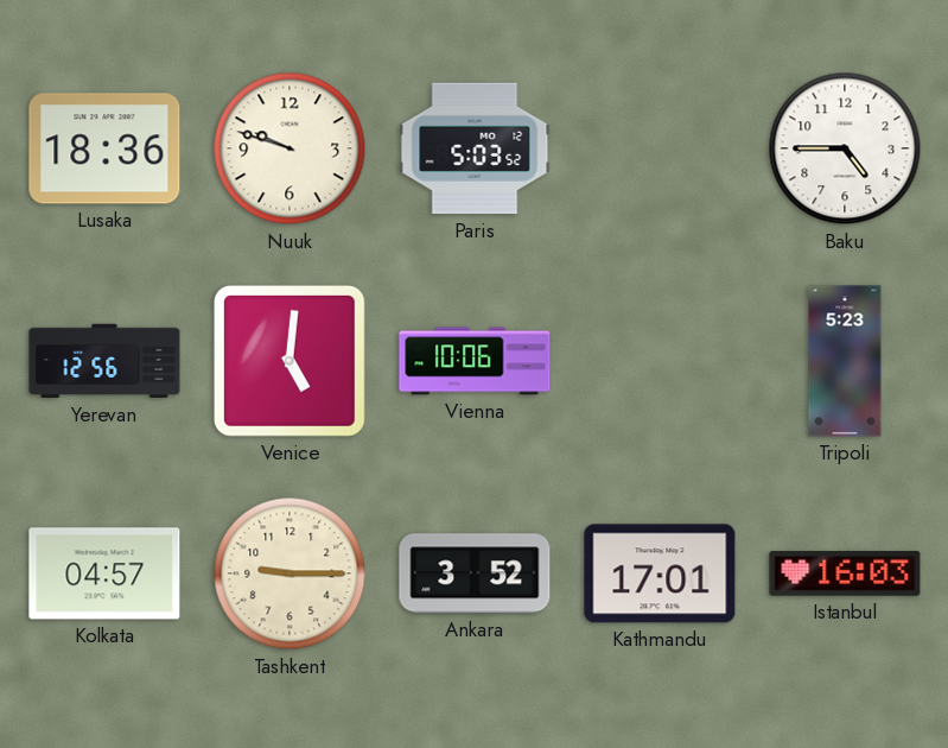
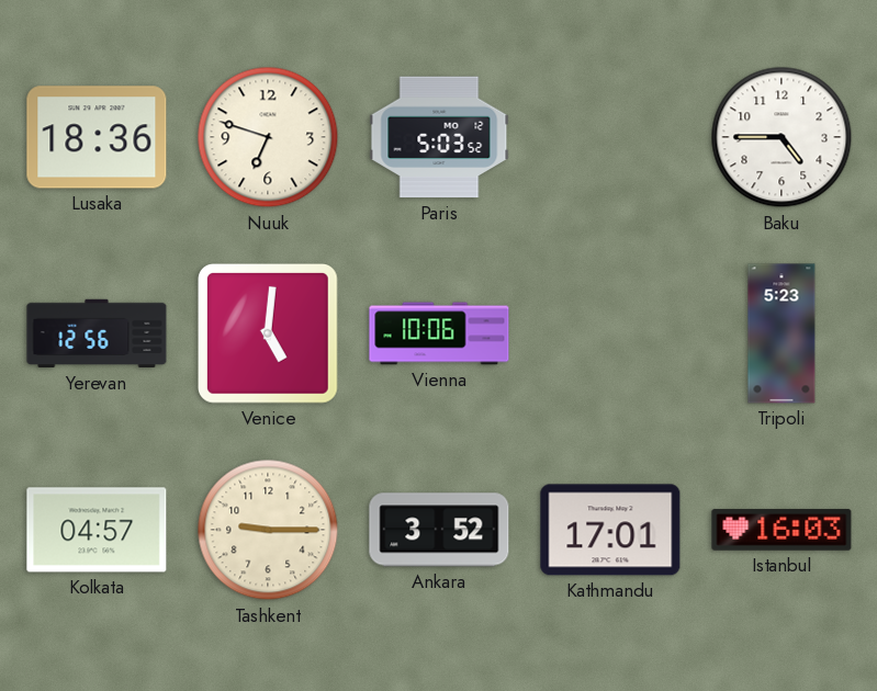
Nuuk: 9:48 -> 6:48 (268, 137)
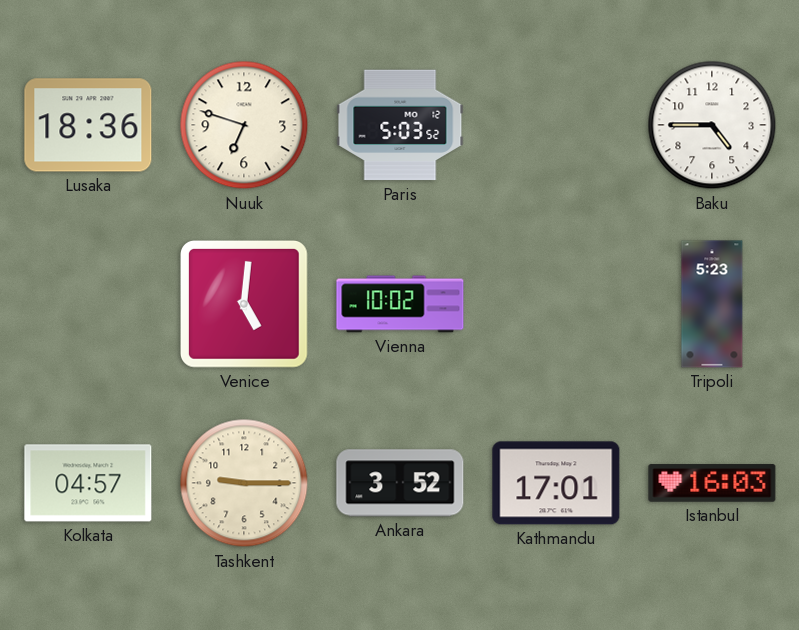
Yerevan: 12:56 -> none (97, 333)
Vienna: 10:06 -> 10:02 (400, 304)
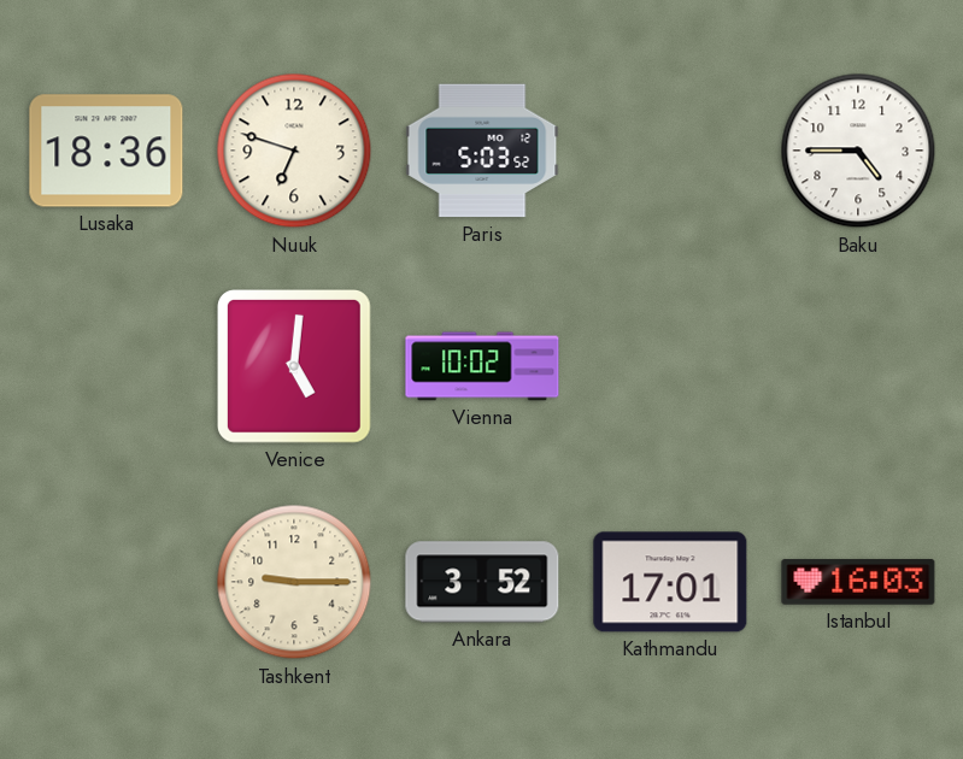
Tripoli: 5:23 -> none (712, 304)
Kolkata: 04:57 -> none (88, 483)
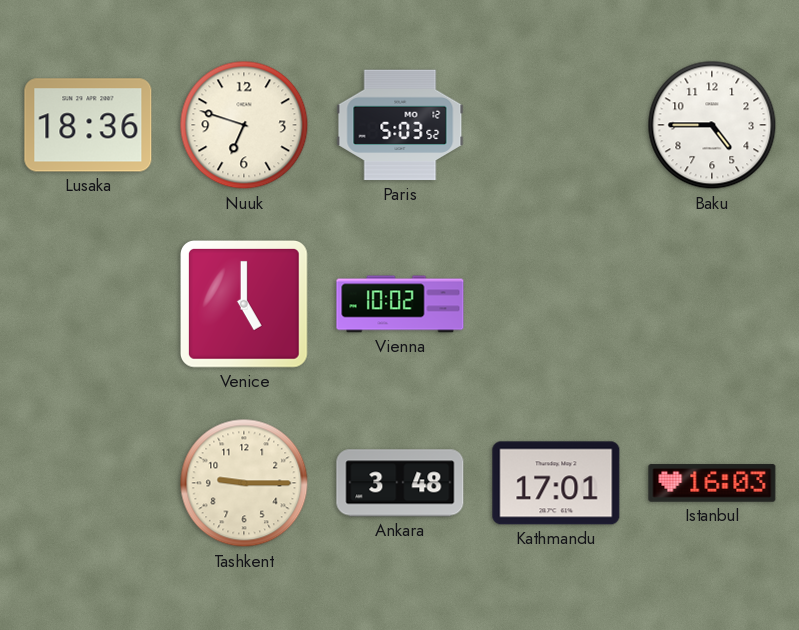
Venice: 5:01 -> 5:00 (245, 305)
Ankara: 3:52 -> 3:48 (400, 483)
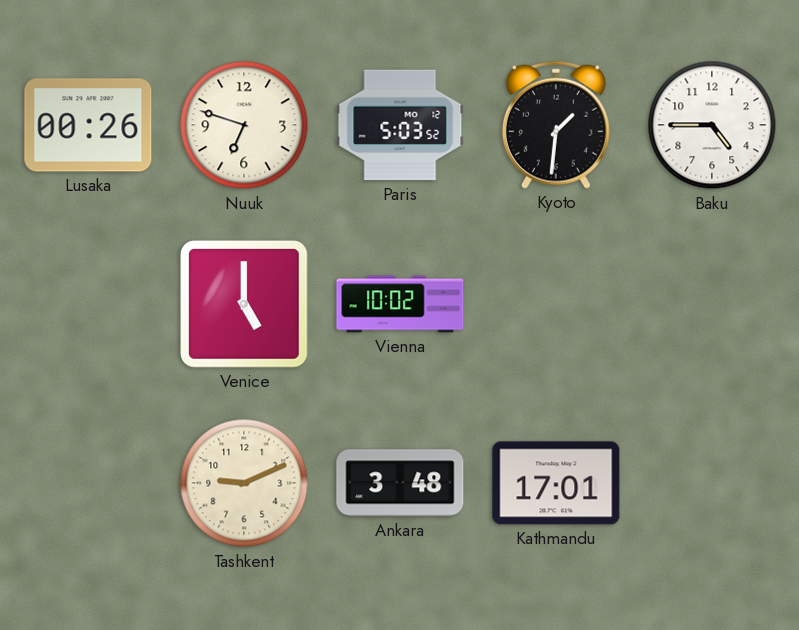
Lusaka: 18:36 -> 00:26 (88, 125)
Kyoto: none -> 1:31 (556, 125)
Tashkent: 9:15 -> 9:11 (244, 483)
Istanbul: 16:03 -> none (712, 483)
